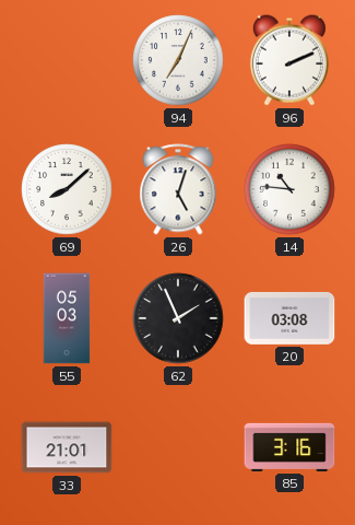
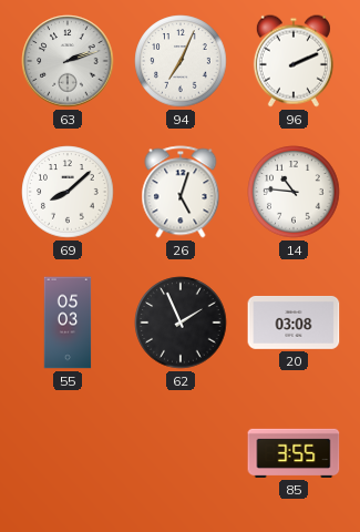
63: none -> 2:12 (68, 61)
33: 21:01 -> none (67, 447)
85: 3:16 -> 3:55 (294, 453)
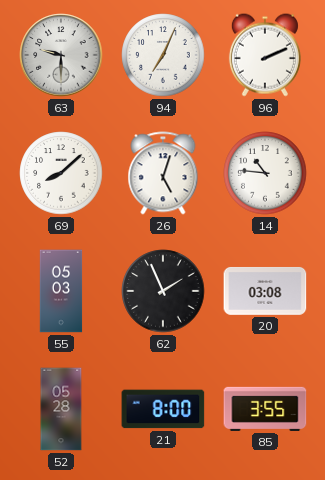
63: 2:12 -> 9:30 (61, 55)
52: none -> 05:28 (61, 409)
21: none -> 8:00 (163, 409)
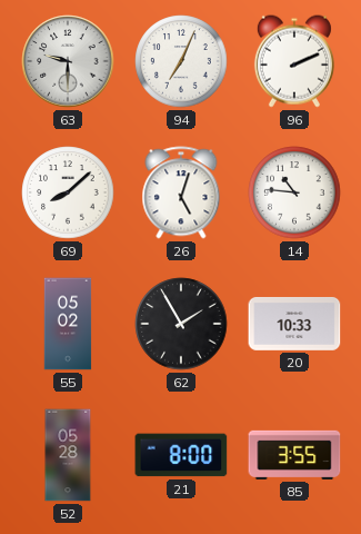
55: 05:03 -> 05:02 (68, 324)
62: 1:56 -> 1:55 (181, 324)
20: 03:08 -> 10:33 (294, 324)
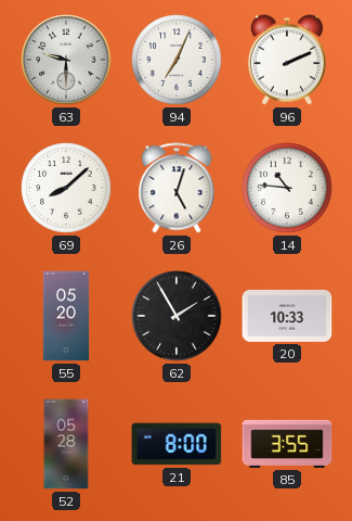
55: 05:02 -> 05:20 (66, 316)
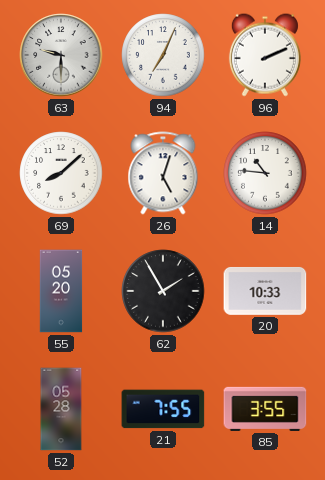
21: 8:00 -> 7:55 (163, 409)
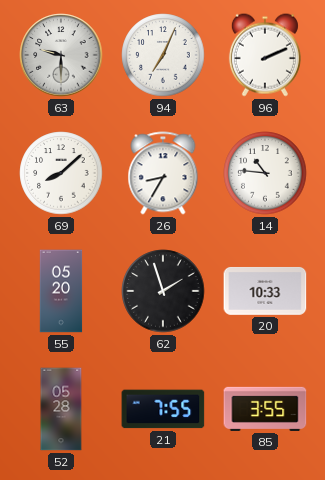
26: 5:03 -> 8:35 (163, 173)
62: 1:55 -> 1:57 (163, 291)
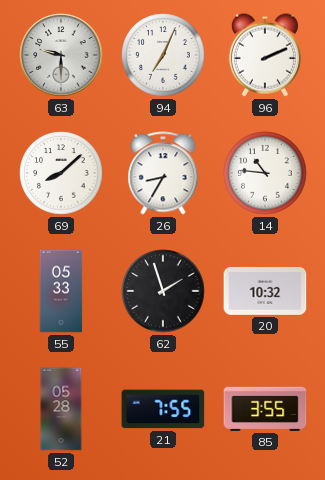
55: 05:20 -> 05:33 (61, 291)
20: 10:33 -> 10:32 (265, 291)
